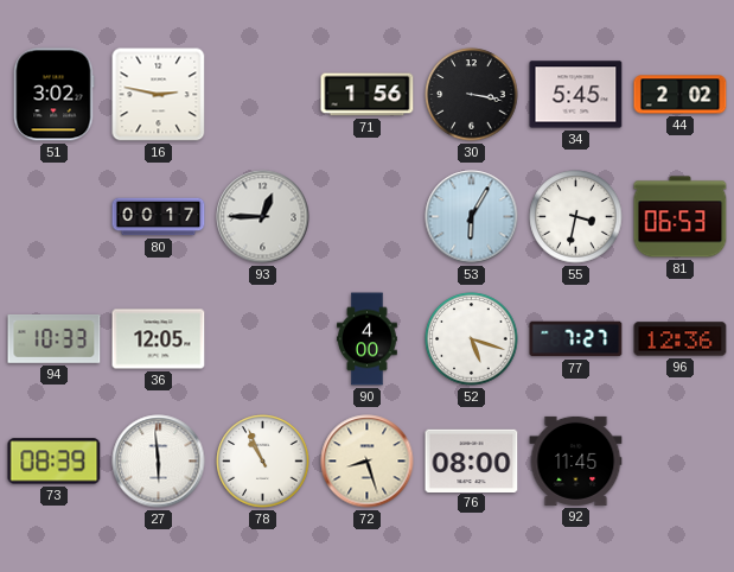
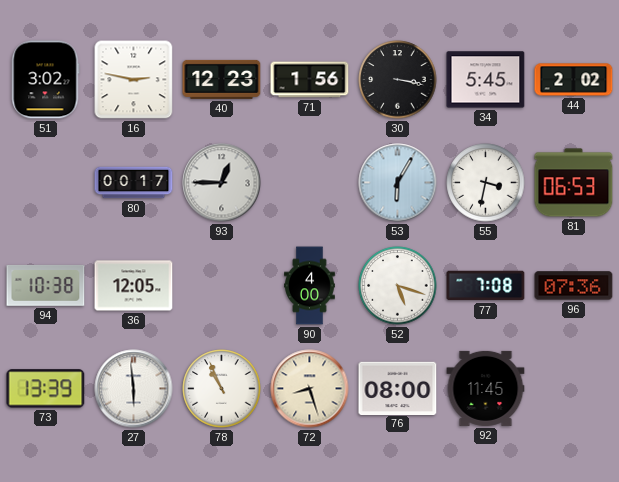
40: none -> 12:23 (222, 79)
94: 10:33 -> 10:38 (46, 286)
77: 7:27 -> 7:08 (486, 286)
96: 12:36 -> 07:36 (574, 286)
73: 08:39 -> 13:39 (46, 389)
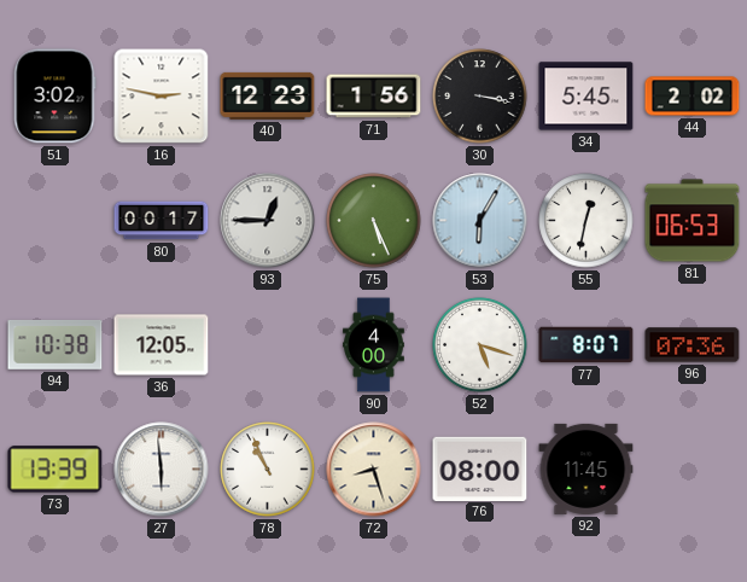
75: none -> 5:26 (374, 221)
55: 3:32 -> 12:32 (586, 221)
77: 7:08 -> 8:07 (586, 345)
